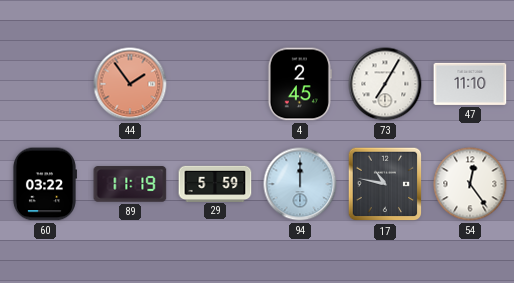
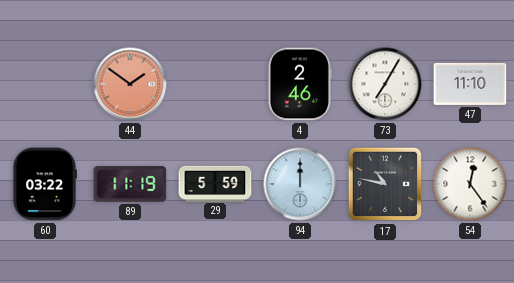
44: 1:54 -> 1:51 (130, 84)
4: 2:45 -> 2:46 (300, 84)
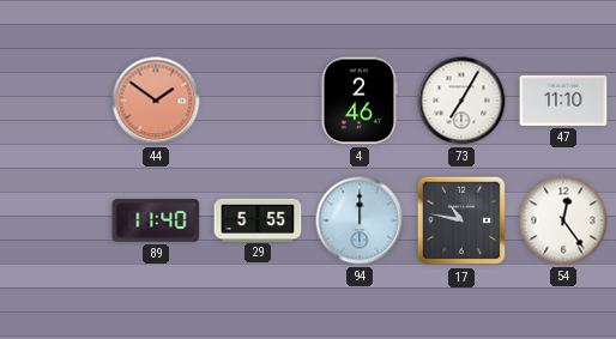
60: 03:22 -> none (44, 184)
89: 11:19 -> 11:40 (156, 220)
29: 5:59 -> 5:55 (258, 219)
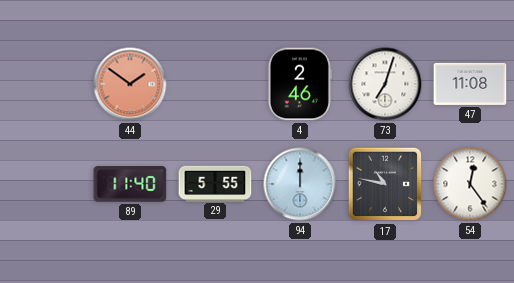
73: 7:05 -> 7:03 (385, 84)
47: 11:10 -> 11:08 (470, 84)
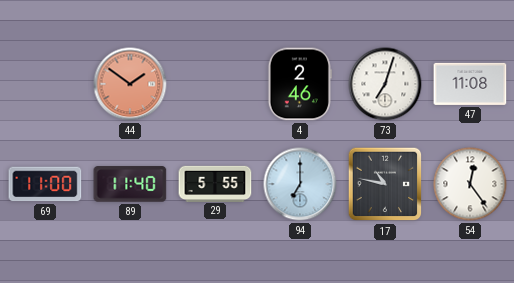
69: none -> 11:00 (45, 184)
94: 12:00 -> 7:00 (300, 184)
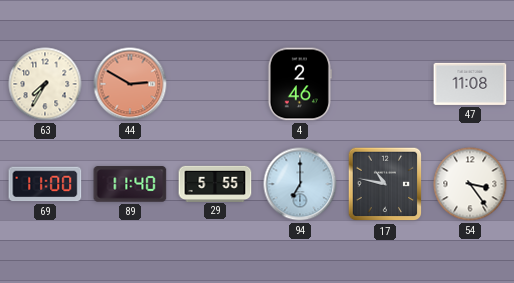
63: none -> 7:35 (45, 84)
44: 1:51 -> 2:50 (130, 84)
73: 7:03 -> none (385, 84)
54: 12:24 -> 3:24 (470, 184)
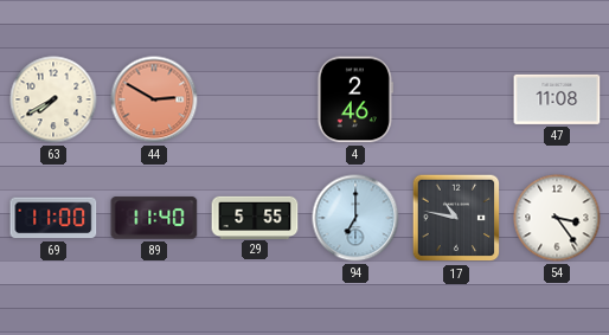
63: 7:35 -> 7:40 (53, 99)
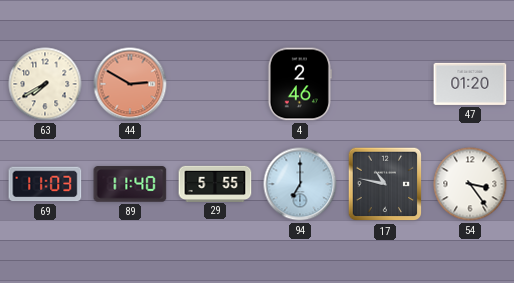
47: 11:08 -> 01:20 (470, 84)
69: 11:00 -> 11:03 (45, 184)
